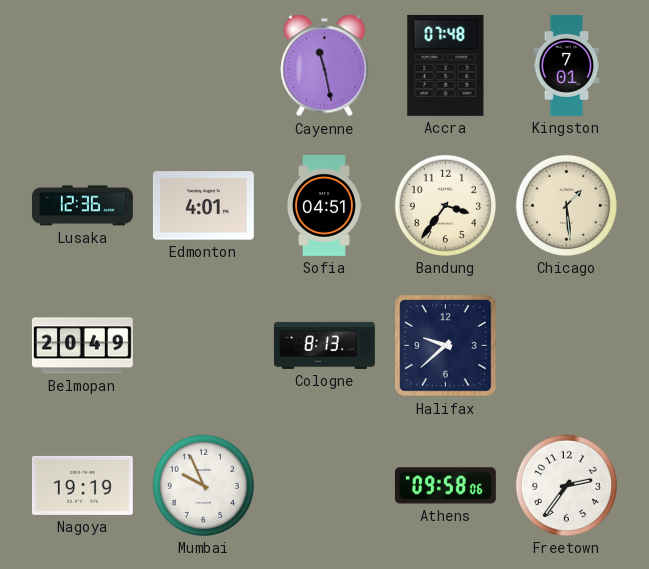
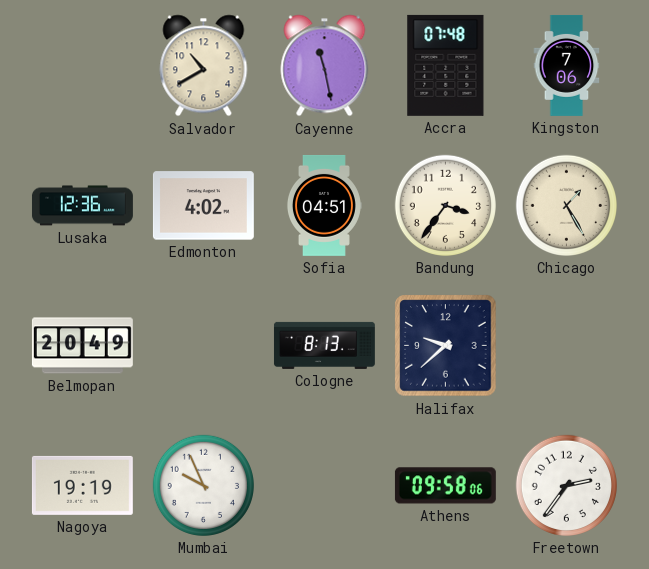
Salvador: none -> 10:40 (204, 66)
Kingston: 7:01 -> 7:06 (567, 65)
Edmonton: 4:01 -> 4:02 (203, 206)
Chicago: 1:29 -> 1:25 (566, 205)
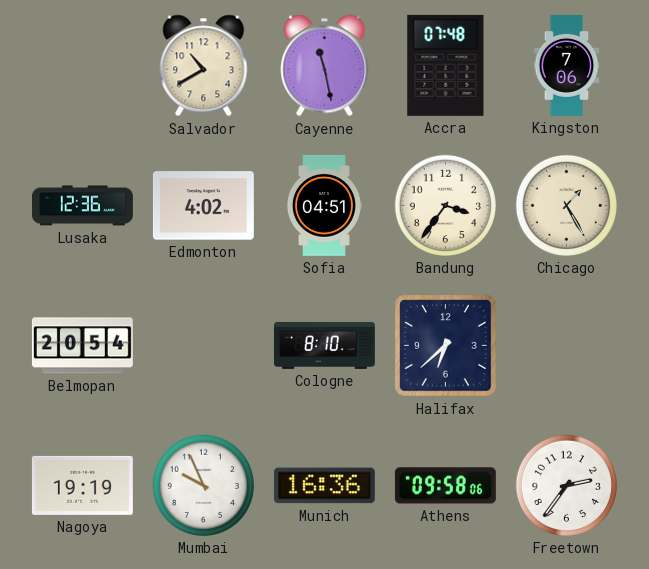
Belmopan: 20:49 -> 20:54 (82, 346)
Cologne: 8:13 -> 8:10 (324, 345)
Halifax: 9:38 -> 6:38 (446, 346)
Munich: none -> 16:36 (324, 486)
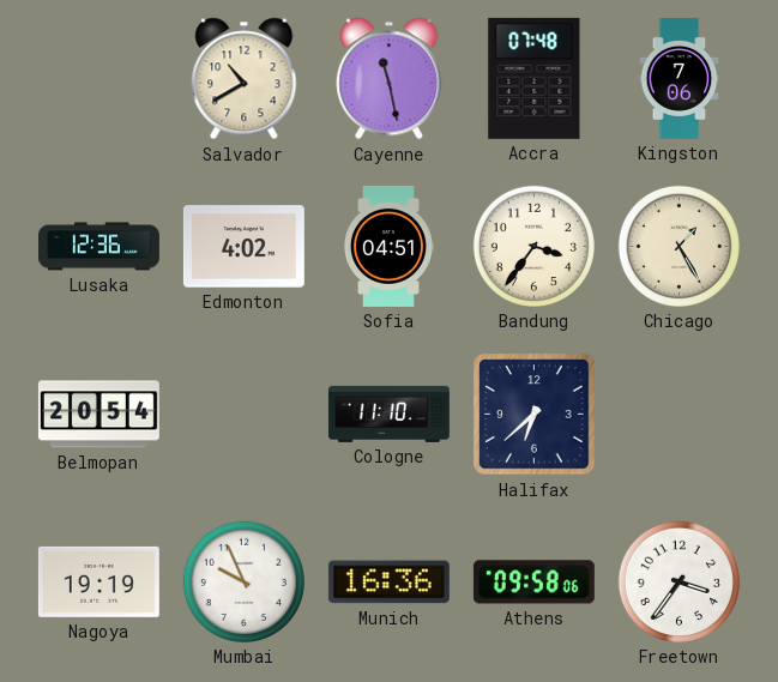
Cologne: 8:10 -> 11:10 (388, 414)
Freetown: 2:36 -> 3:36 (679, 581)
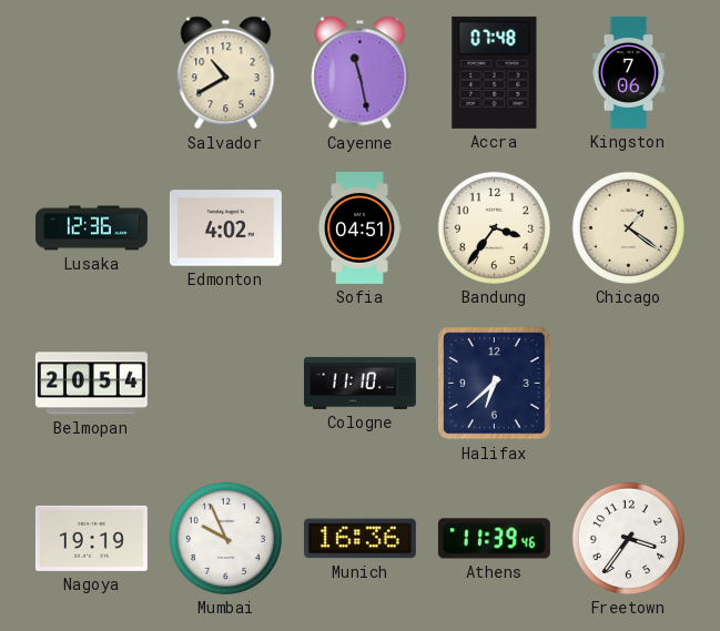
Chicago: 1:25 -> 1:21 (628, 227)
Athens: 09:58 -> 11:39 (494, 539)
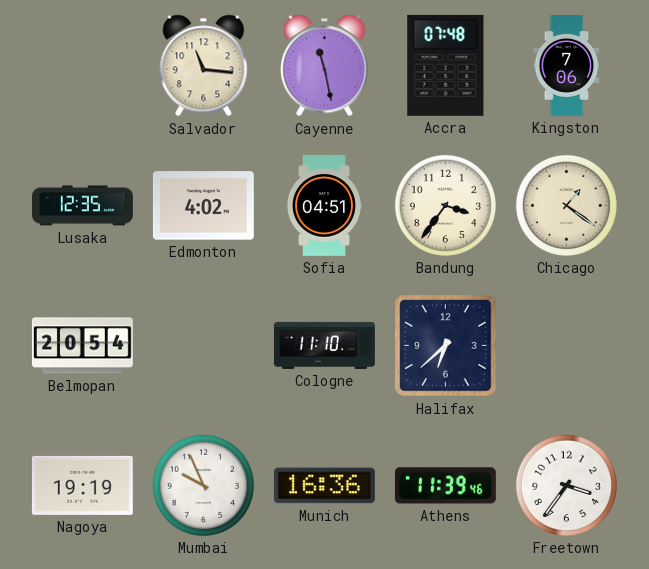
Salvador: 10:40 -> 11:16 (204, 66)
Lusaka: 12:36 -> 12:35 (82, 206)
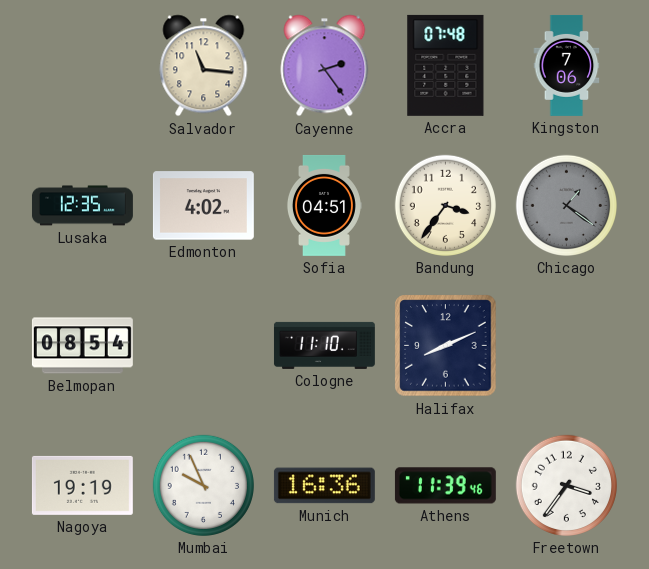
Cayenne: 11:28 -> 2:24 (325, 66)
Chicago dial: cream -> grey (566, 205)
Belmopan: 20:54 -> 08:54 (82, 346)
Halifax: 6:38 -> 8:11 (446, 346)
